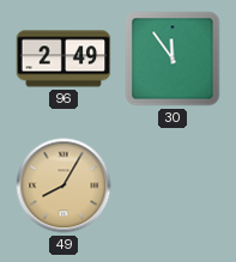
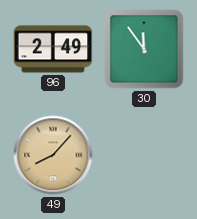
49: 8:05 -> 8:07 (53, 155)
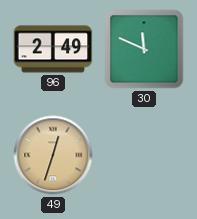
30: 11:54 -> 11:49 (144, 49)
49: 8:07 -> 12:33 (53, 155)
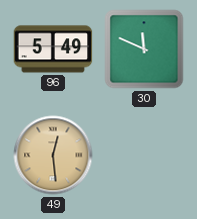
96: 2:49 -> 5:49 (53, 49)
49: 12:33 -> 12:29 (53, 155)
